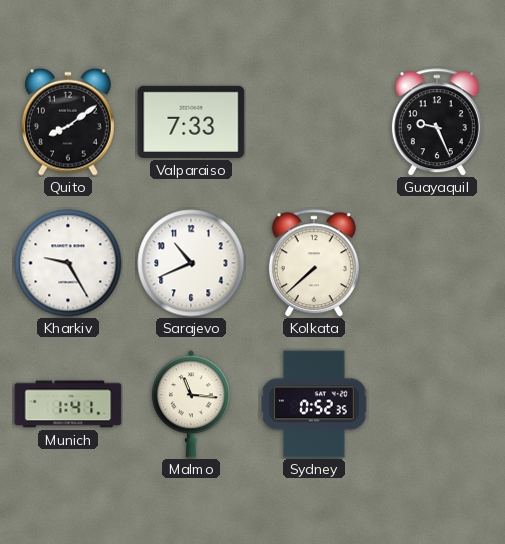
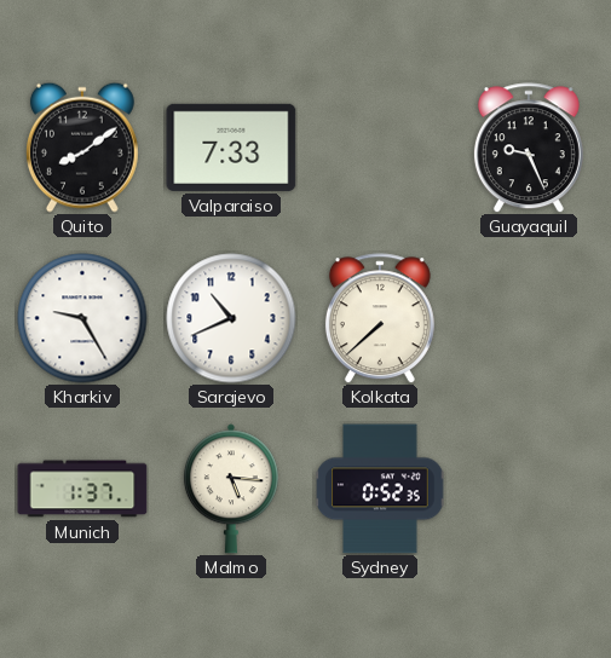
Munich: 1:41 -> 1:37 (82, 489)
Malmo: 11:16 -> 5:16 (231, 489)
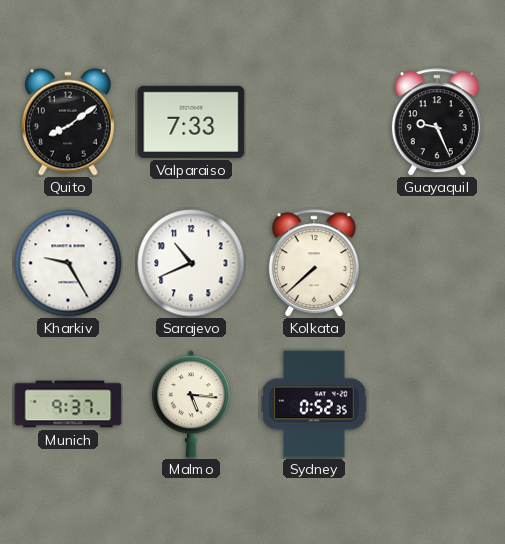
Munich: 1:37 -> 9:37 (68, 404)
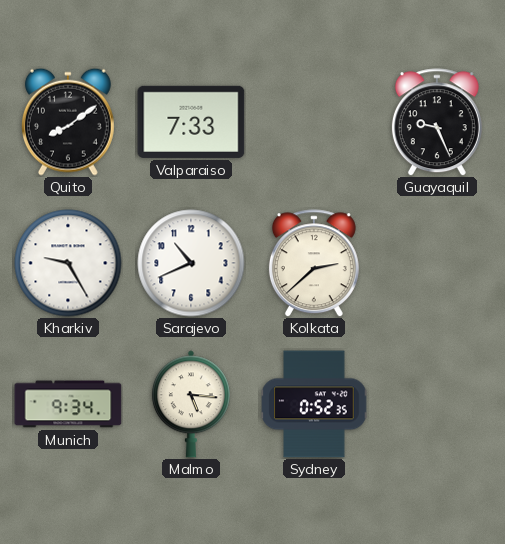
Kolkata: 7:38 -> 2:38 (314, 263)
Munich: 9:37 -> 9:34 (68, 404)
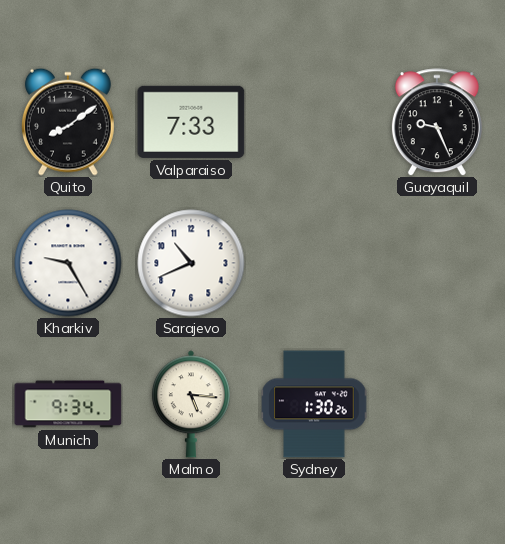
Kolkata: 2:38 -> none (314, 263)
Sydney: 0:52 -> 1:30 (314, 404)
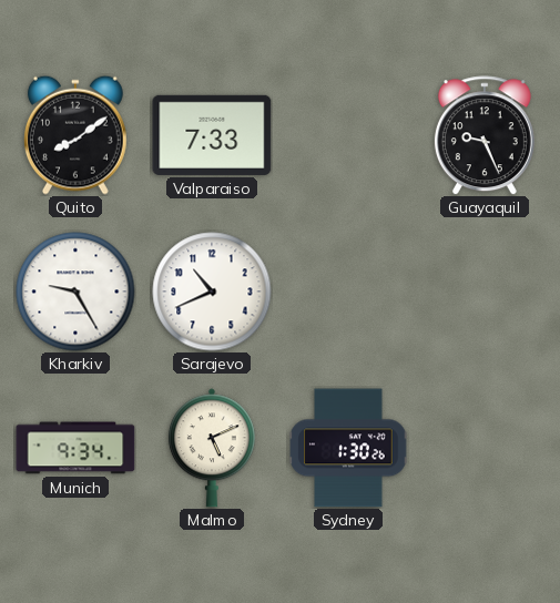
Malmo: 5:16 -> 5:11 (212, 448)
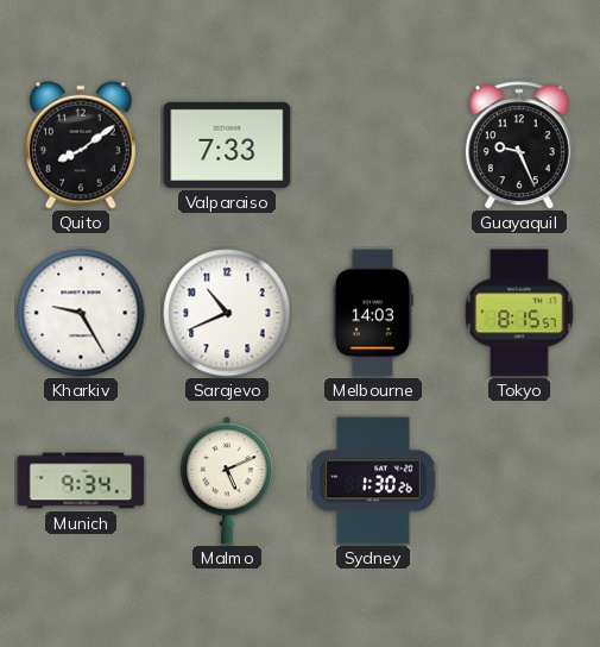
Melbourne: none -> 14:03 (373, 313)
Tokyo: none -> 8:15 (519, 313)
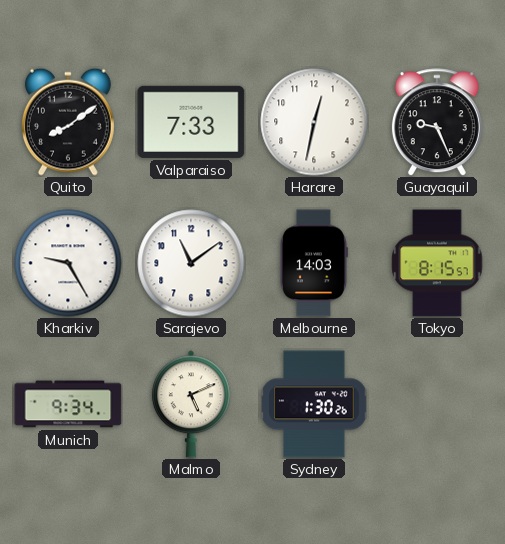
Harare: none -> 12:32 (314, 122)
Sarajevo: 10:41 -> 11:09 (191, 263)
